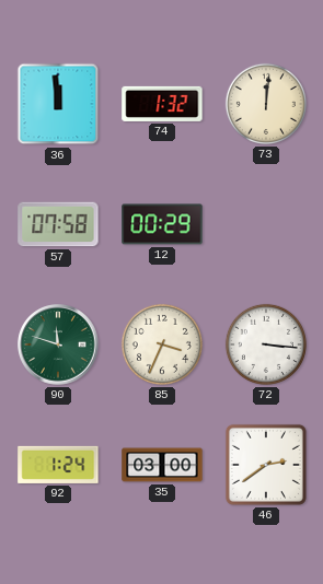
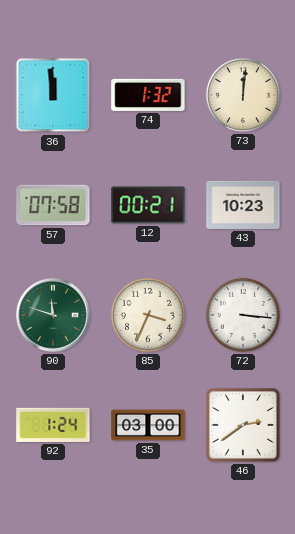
12: 00:29 -> 00:21 (148, 205)
43: none -> 10:23 (243, 205)
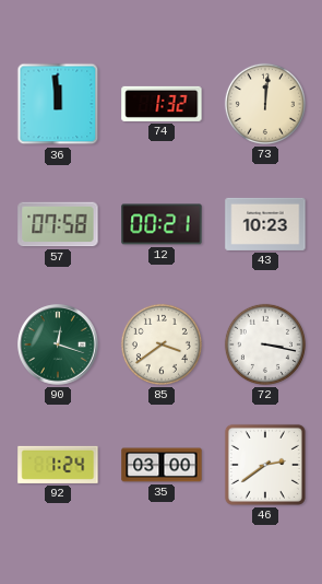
90: 11:48 -> 12:18 (58, 344)
85: 3:34 -> 3:39 (162, 344)
72: 3:16 -> 3:17 (265, 344)
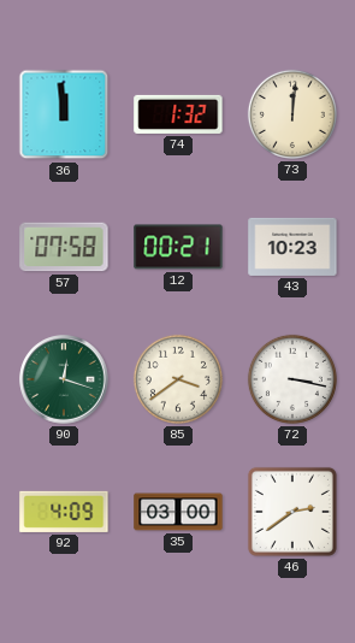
92: 1:24 -> 4:09 (64, 512)
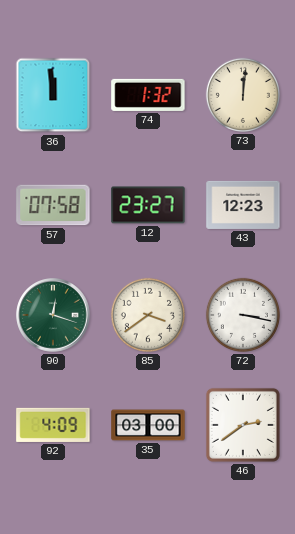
12: 00:21 -> 23:27 (148, 205)
43: 10:23 -> 12:23 (243, 205)
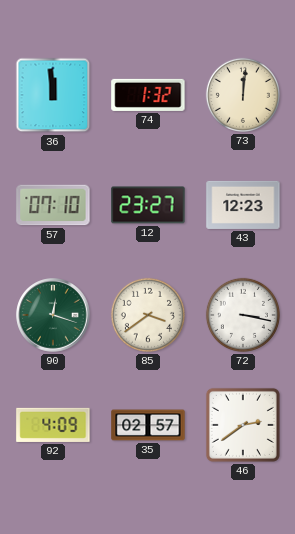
57: 07:58 -> 07:10 (53, 205)
35: 03:00 -> 02:57 (148, 425)
